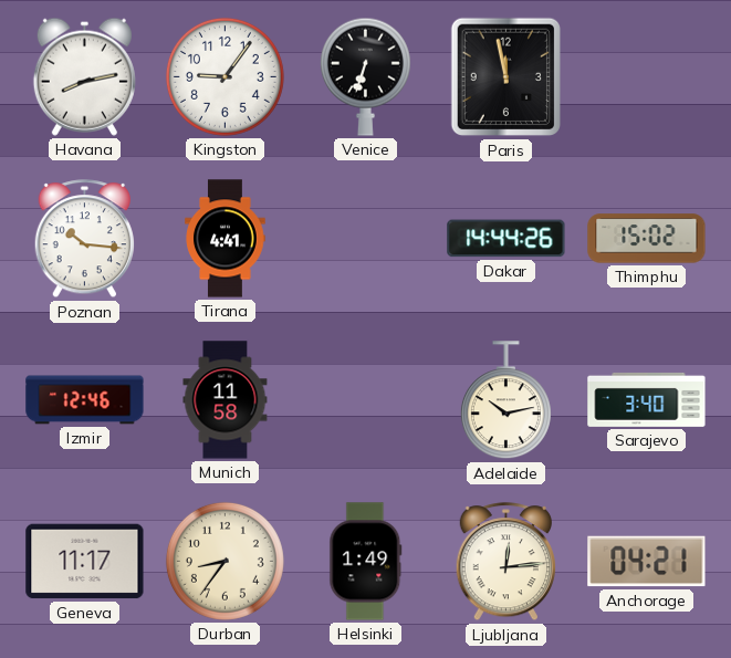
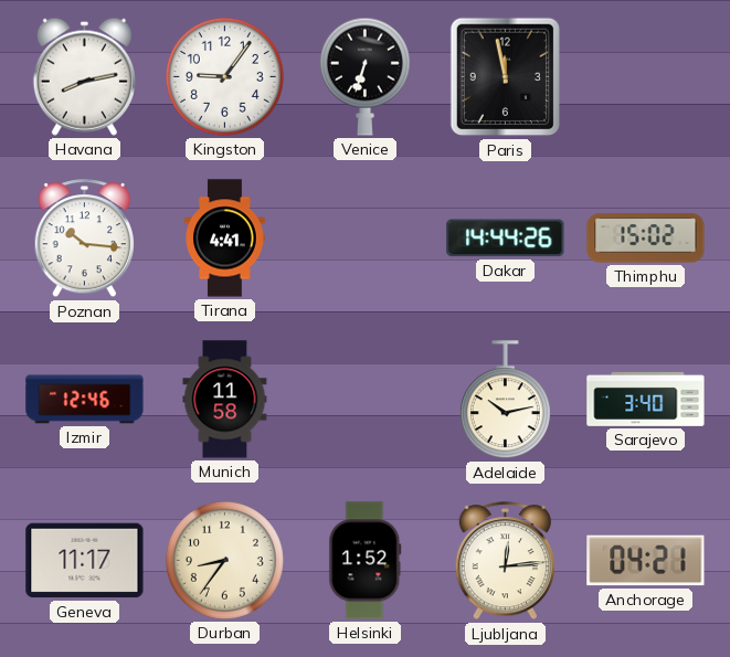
Helsinki: 1:49 -> 1:52 (366, 561)
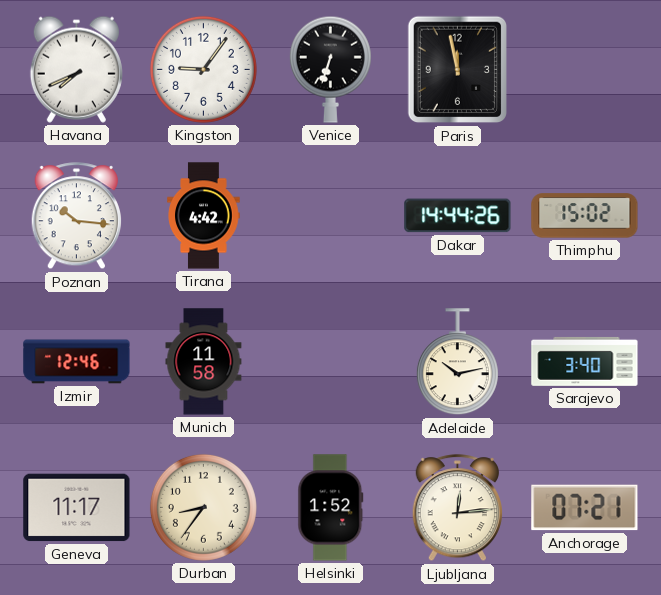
Havana: 8:13 -> 7:41 (76, 69)
Tirana: 4:41 -> 4:42 (204, 216)
Anchorage: 04:21 -> 07:21 (585, 508)
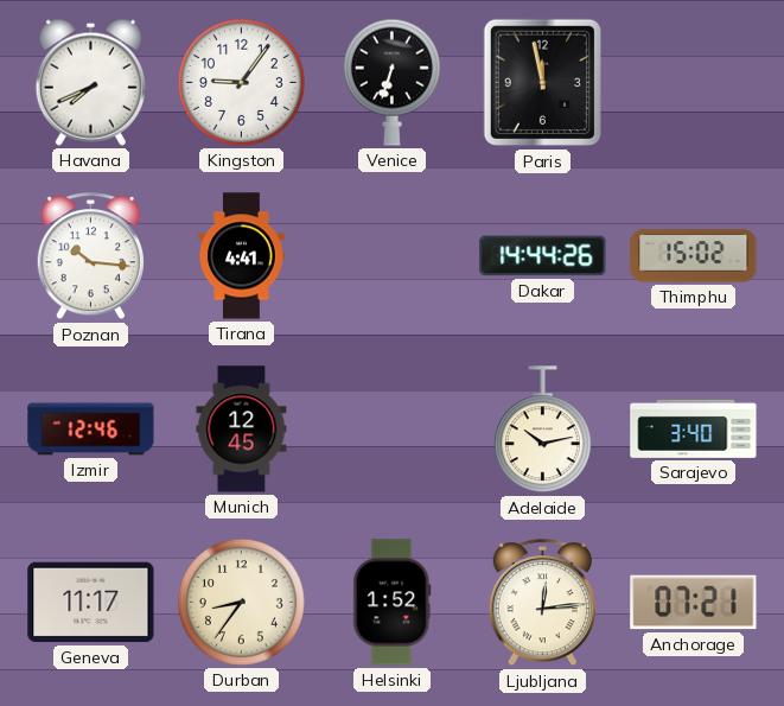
Tirana: 4:42 -> 4:41 (242, 256)
Munich: 11:58 -> 12:45 (242, 430)
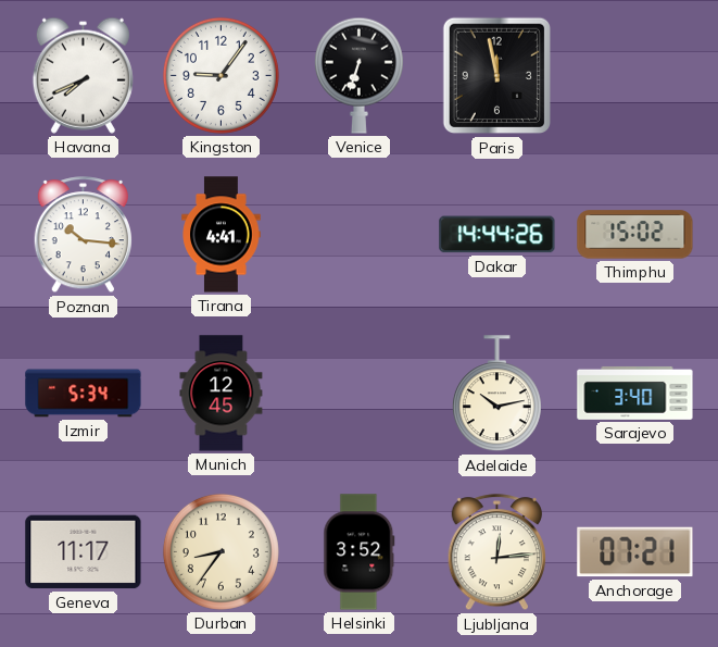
Izmir: 12:46 -> 5:34 (84, 394)
Helsinki: 1:52 -> 3:52 (360, 552)
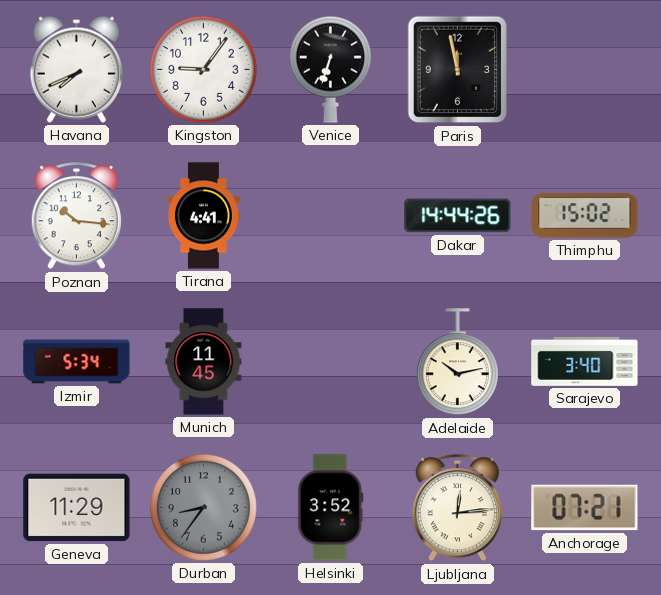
Munich: 12:45 -> 11:45 (204, 362)
Geneva: 11:17 -> 11:29 (77, 508)
Durban dial: cream -> grey (203, 507)
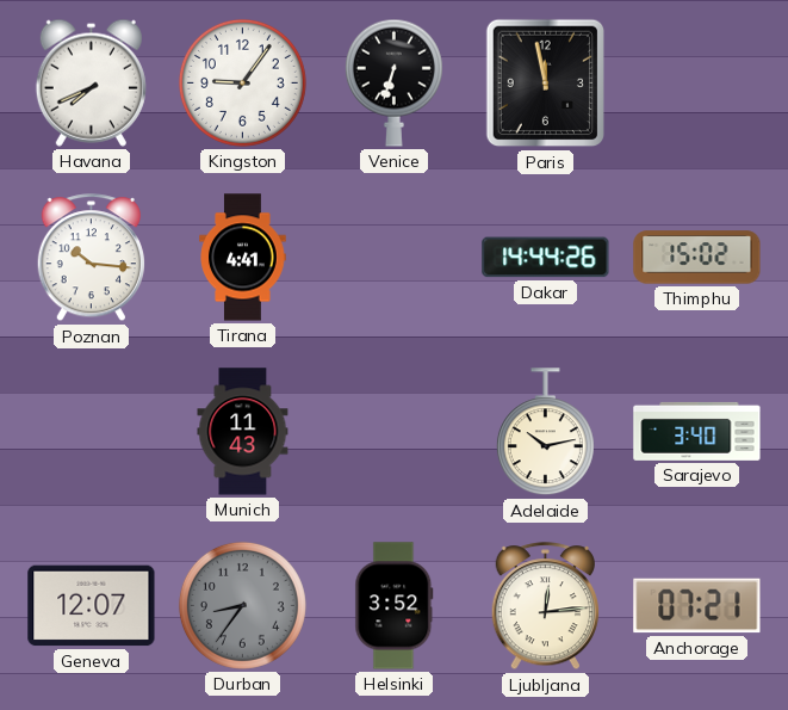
Izmir: 5:34 -> none (77, 362)
Munich: 11:45 -> 11:43 (243, 432)
Geneva: 11:29 -> 12:07 (92, 606)
